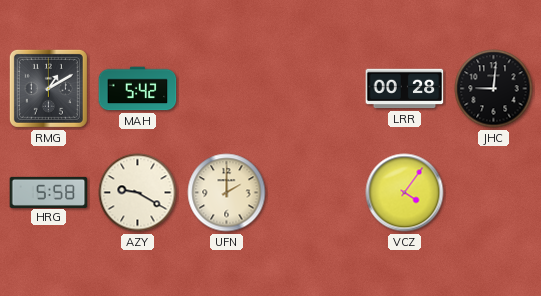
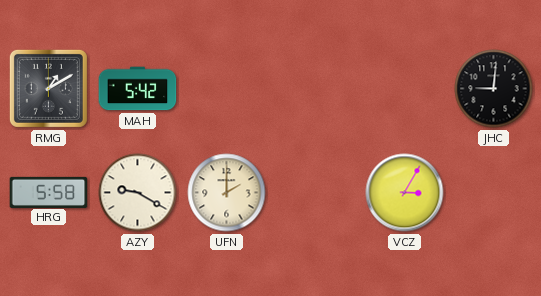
LRR: 00:28 -> none (405, 89)
VCZ: 4:06 -> 3:05 (405, 193)
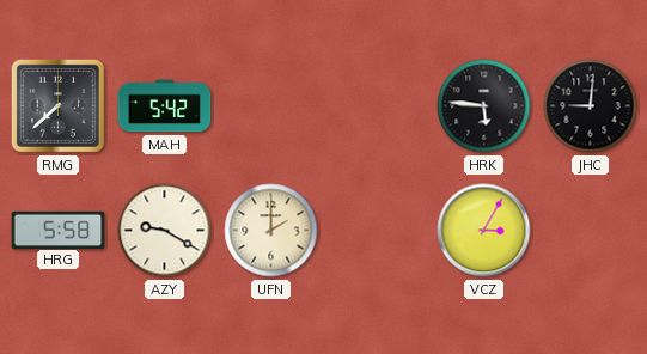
RMG: 1:10 -> 7:38 (57, 105)
HRK: none -> 5:46 (484, 106)
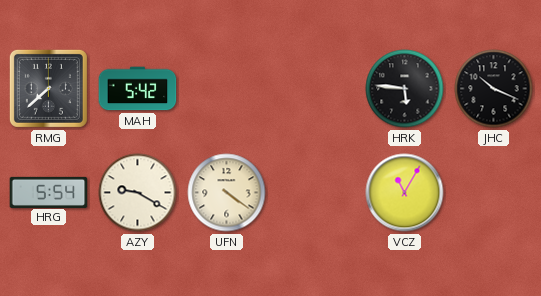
JHC: 9:01 -> 10:19 (494, 89)
HRG: 5:58 -> 5:54 (49, 192)
UFN: 2:00 -> 4:21 (227, 193)
VCZ: 3:05 -> 11:05 (405, 193)
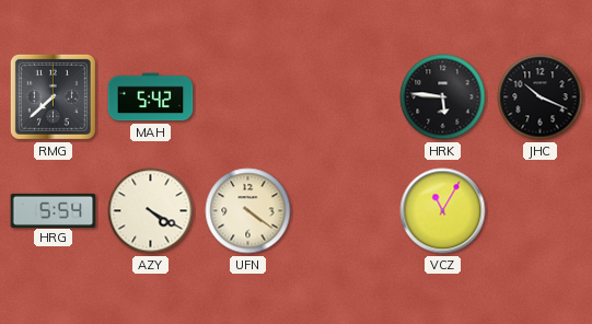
AZY: 9:20 -> 4:20 (151, 211)
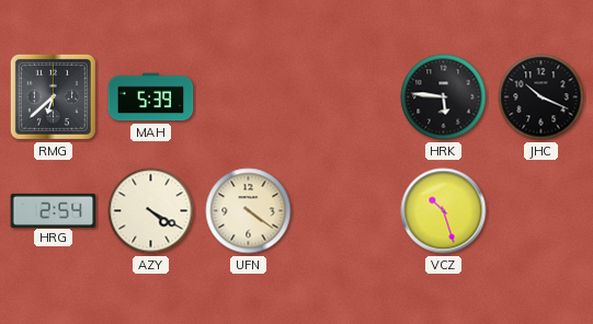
RMG: 7:38 -> 6:38 (53, 96)
MAH: 5:42 -> 5:39 (151, 97)
HRG: 5:54 -> 2:54 (54, 210)
VCZ: 11:05 -> 10:27 (444, 211)
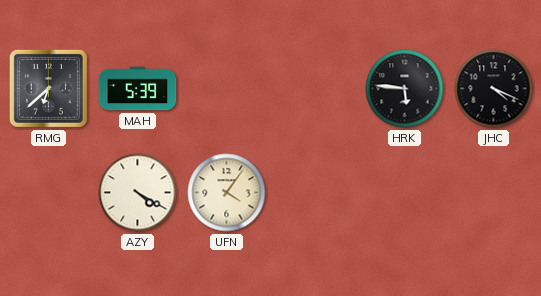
JHC: 10:19 -> 4:19 (494, 89)
HRG: 2:54 -> none (54, 210)
UFN: 4:21 -> 4:06 (227, 193)
VCZ: 10:27 -> none (444, 211)
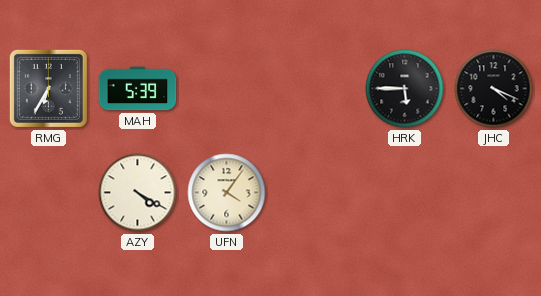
RMG: 6:38 -> 6:35 (48, 88)
HRK: 5:46 -> 5:45 (405, 89)
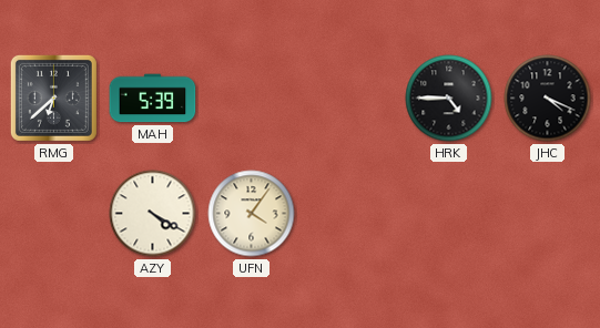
RMG: 6:35 -> 6:38 (53, 98)
HRK: 5:45 -> 4:45 (449, 99)
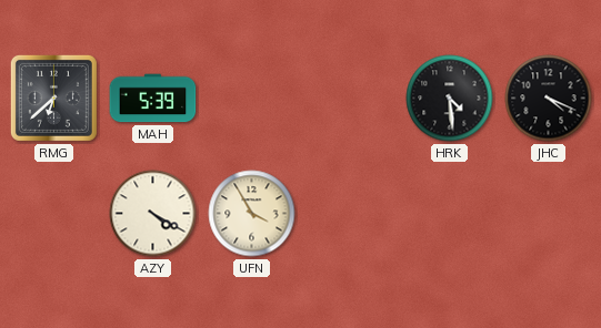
HRK: 4:45 -> 4:29 (450, 99)
UFN: 4:06 -> 3:55 (252, 214)
